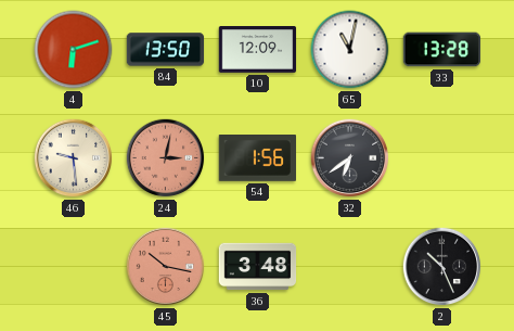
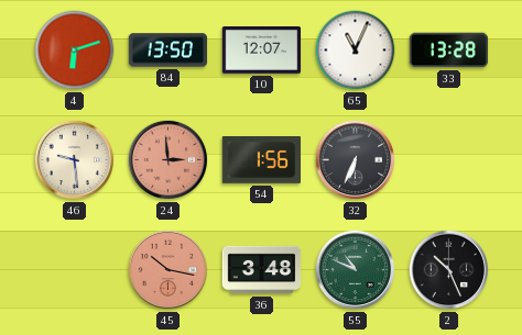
10: 12:09 -> 12:07 (262, 51)
65: 11:02 -> 11:04 (356, 51)
24: 3:02 -> 2:59 (168, 160)
32: 6:39 -> 6:34 (356, 160)
55: none -> 10:49 (356, 270)
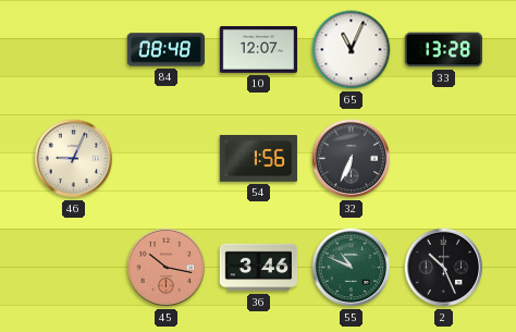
4: 6:12 -> none (75, 51)
84: 13:50 -> 08:48 (167, 50)
46: 9:29 -> 9:04 (74, 159)
24: 2:59 -> none (168, 160)
36: 3:48 -> 3:46 (259, 268)
